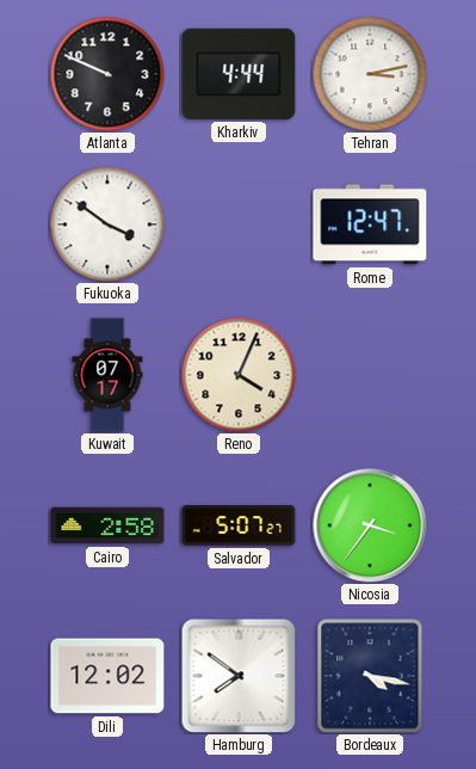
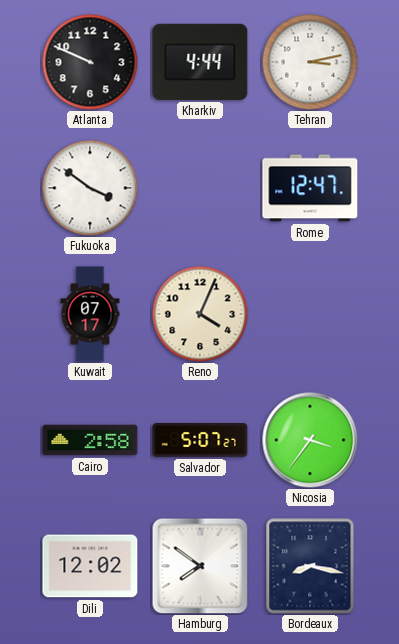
Bordeaux: 4:17 -> 8:17 (310, 566)
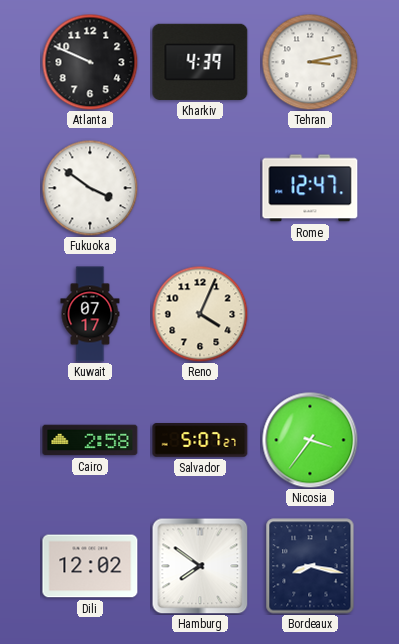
Kharkiv: 4:44 -> 4:39 (200, 62)
